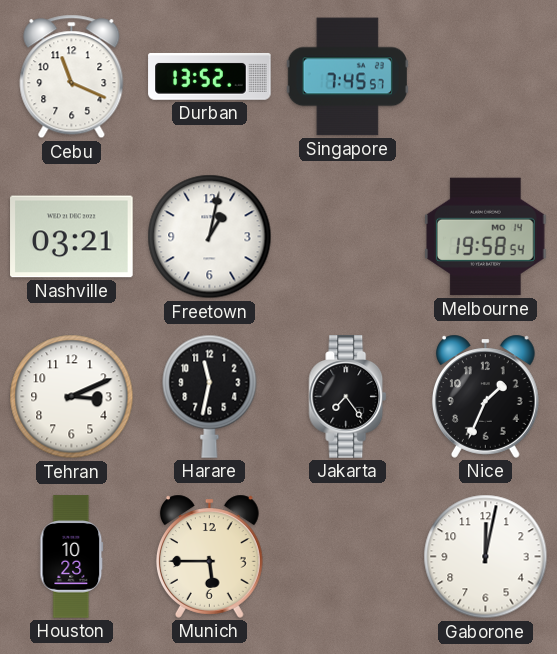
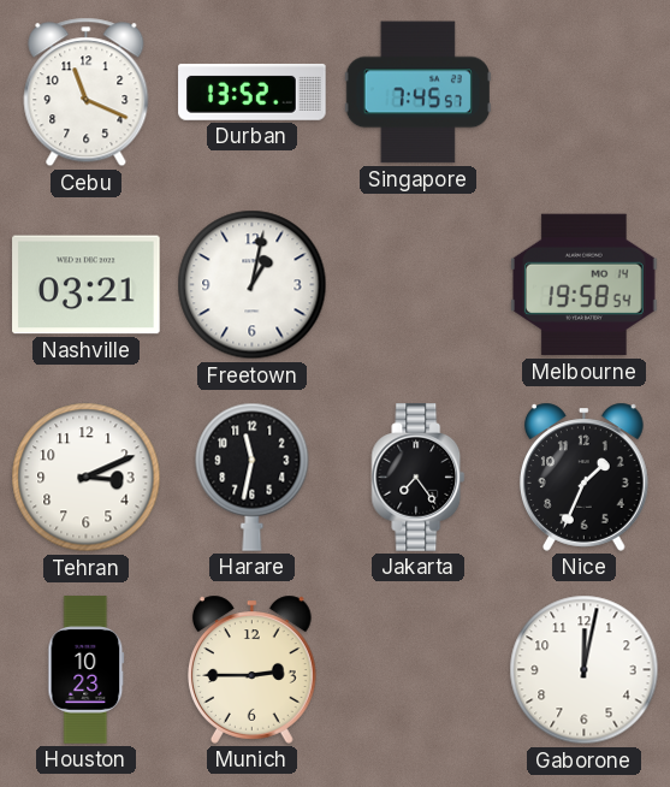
Munich: 5:45 -> 2:45 (251, 669)
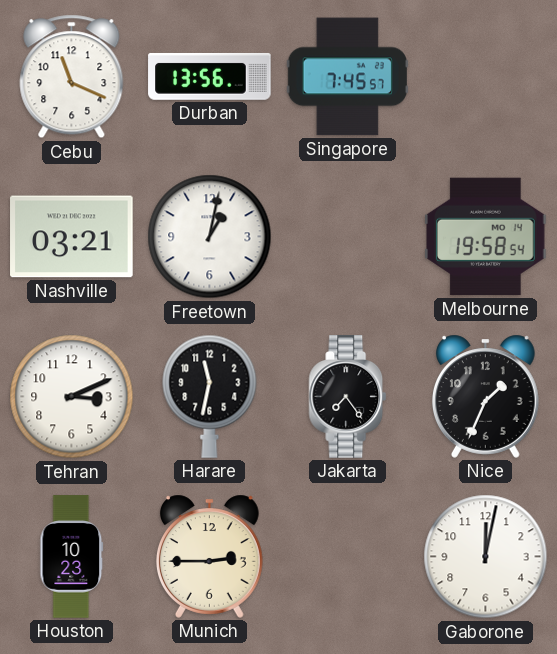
Durban: 13:52 -> 13:56 (210, 76)
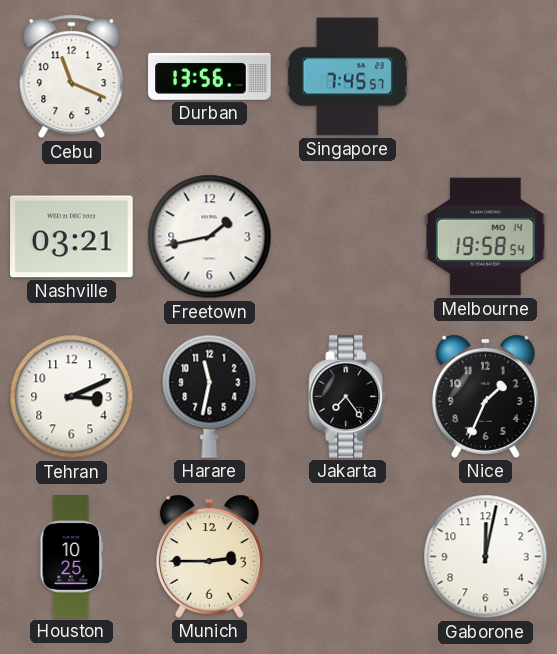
Freetown: 1:02 -> 1:43 (210, 237)
Houston: 10:23 -> 10:25 (72, 557)
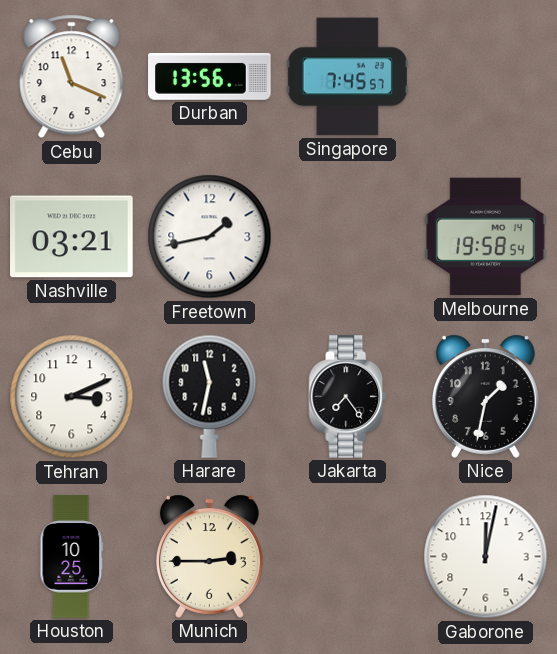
Nice: 1:34 -> 1:32 (485, 396)
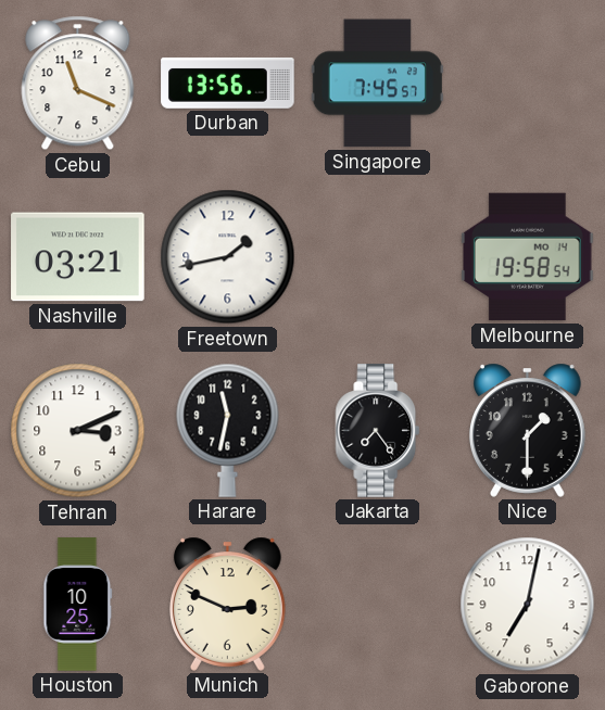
Nice: 1:32 -> 1:30 (527, 430)
Munich: 2:45 -> 2:49 (227, 604)
Gaborone: 12:02 -> 7:02 (528, 605)
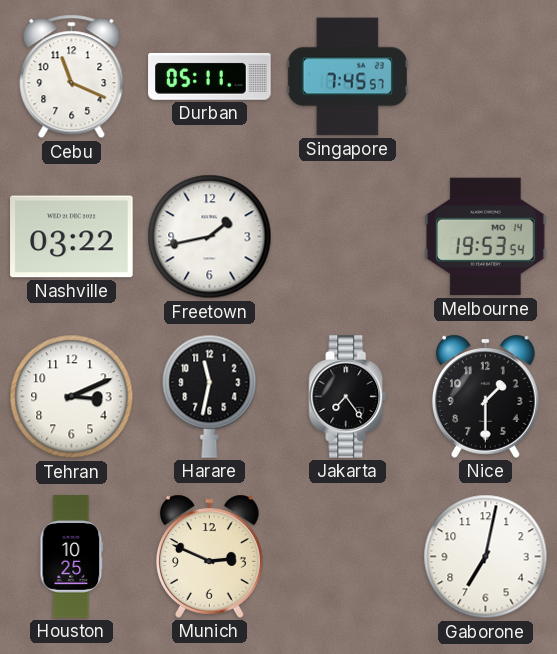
Durban: 13:56 -> 05:11 (210, 76)
Nashville: 03:21 -> 03:22 (72, 237)
Melbourne: 19:58 -> 19:53 (486, 237)
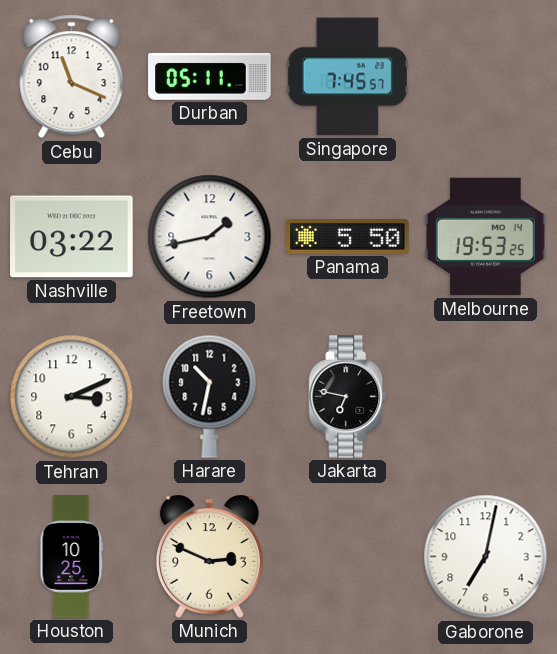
Panama: none -> 5:50 (348, 237)
Melbourne: 19:53:54 -> 19:53:25 (486, 237)
Harare: 11:32 -> 10:32 (210, 396)
Jakarta: 7:24 -> 6:47 (348, 397)
Nice: 1:30 -> none (485, 396)
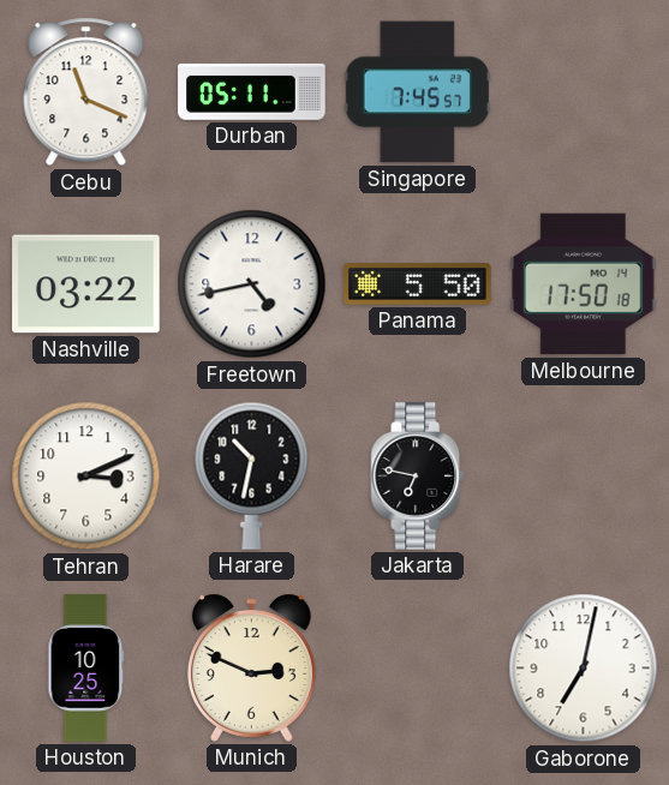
Freetown: 1:43 -> 4:43 (252, 284)
Melbourne: 19:53 -> 17:50 (584, 284)
